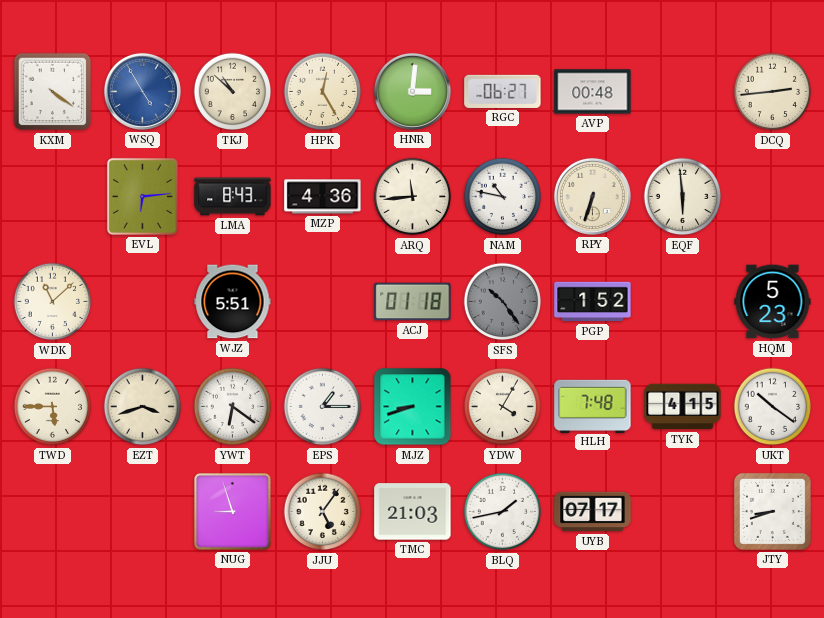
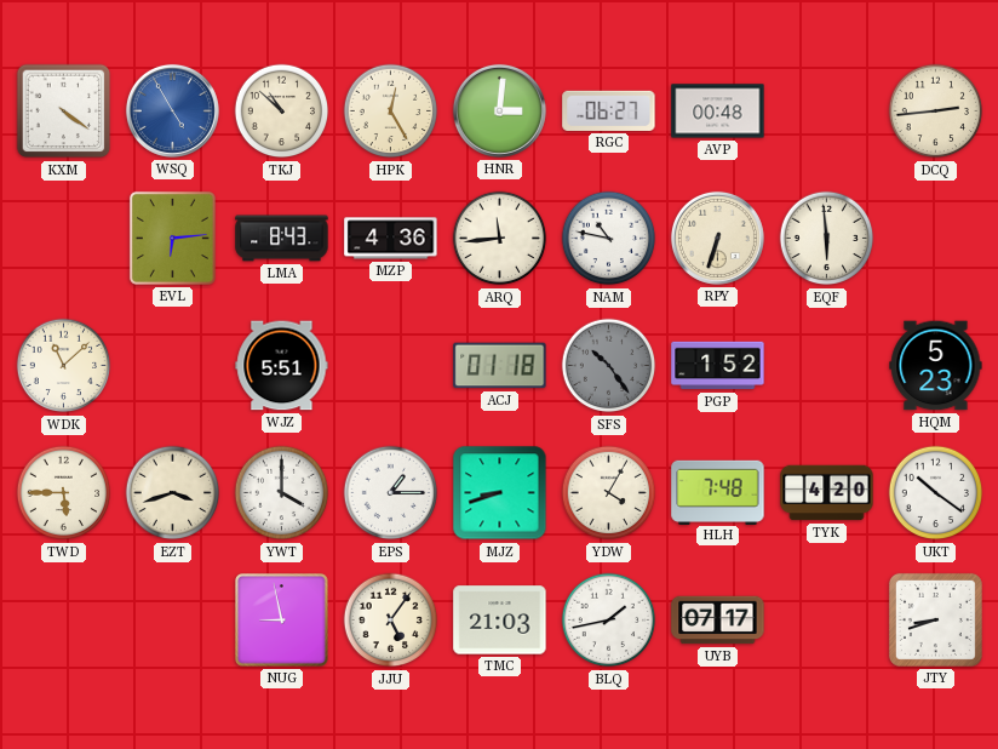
YWT: 6:21 -> 4:00 (282, 493)
TYK: 4:15 -> 4:20 (827, 493)
NUG: 8:57 -> 8:58 (282, 621)
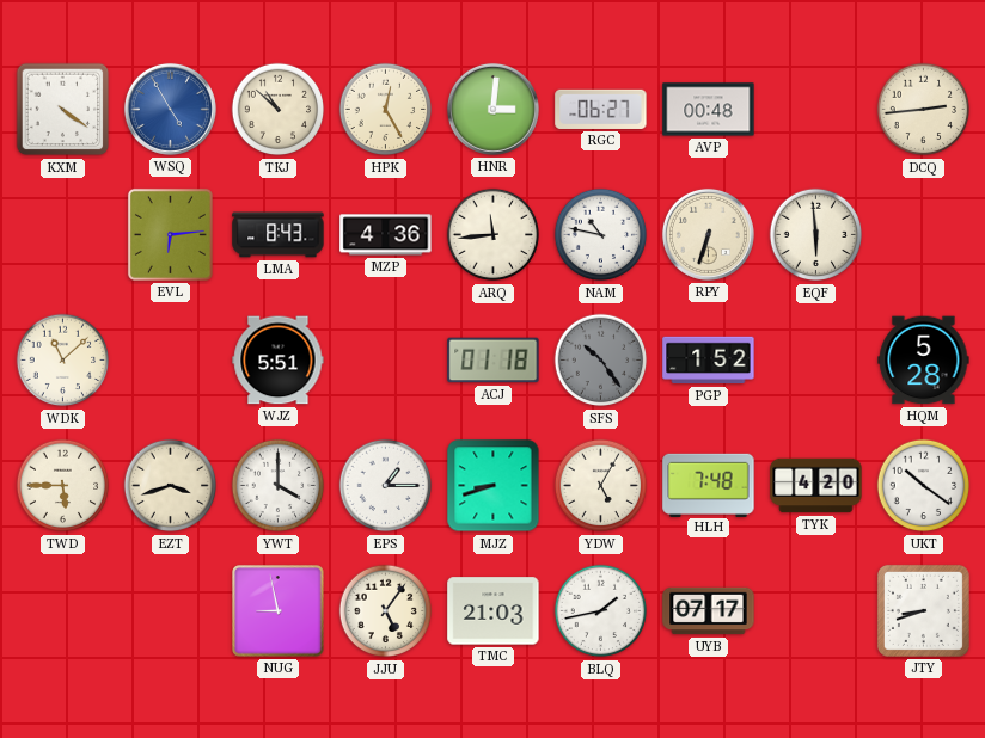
HQM: 5:23 -> 5:28 (924, 361)
YDW: 4:05 -> 5:05 (601, 486)
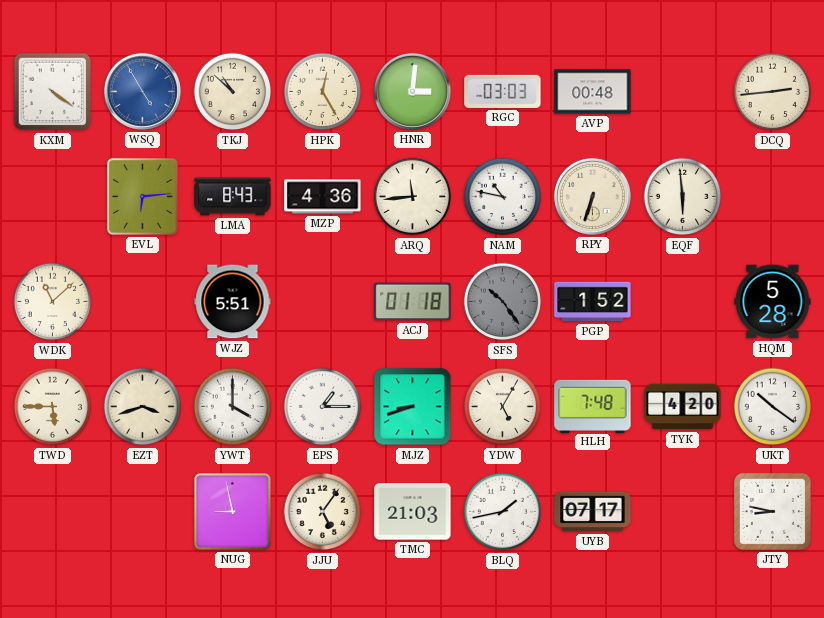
RGC: 06:27 -> 03:03 (503, 91)
JTY: 8:42 -> 8:47 (772, 511)
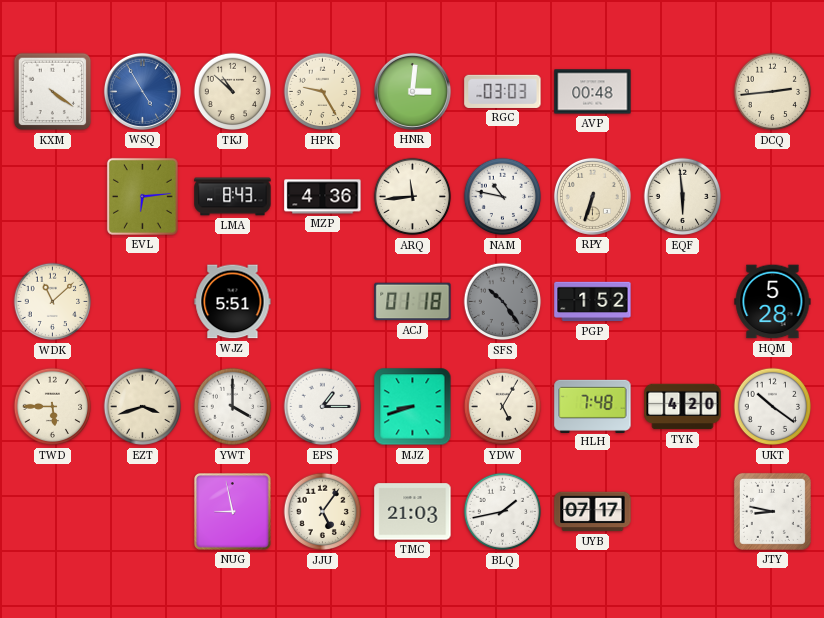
HPK: 12:25 -> 9:25 (323, 92)
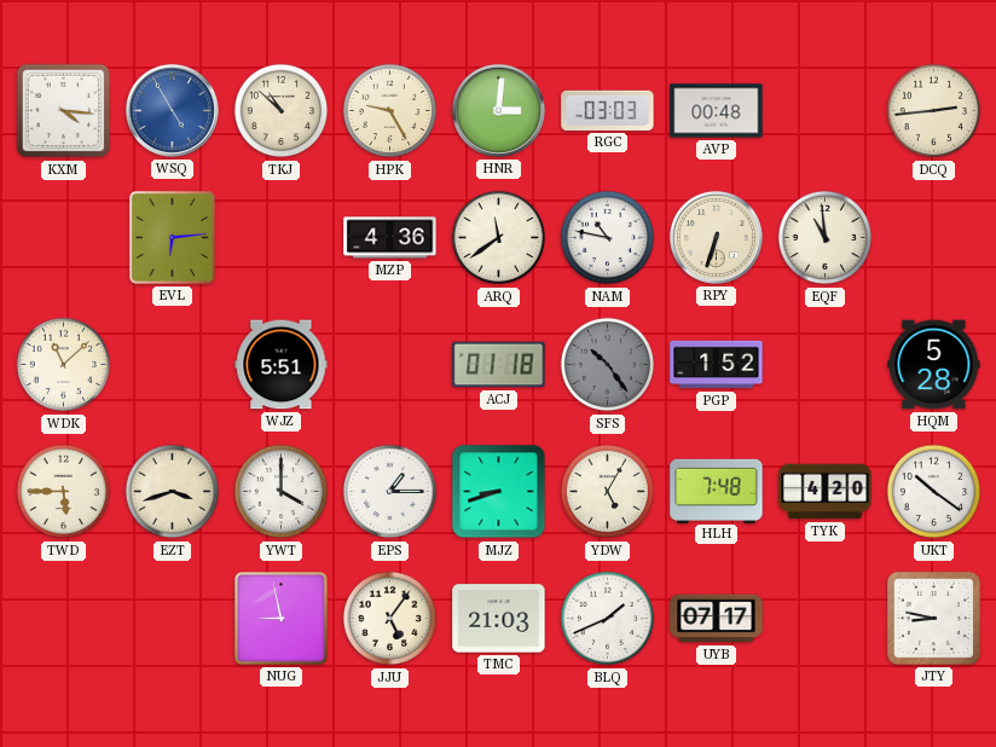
KXM: 4:21 -> 4:16 (64, 111)
LMA: 8:43 -> none (233, 197)
ARQ: 11:44 -> 11:39 (499, 238)
EQF: 5:59 -> 10:59 (826, 238)
BLQ: 1:43 -> 1:41 (608, 619)
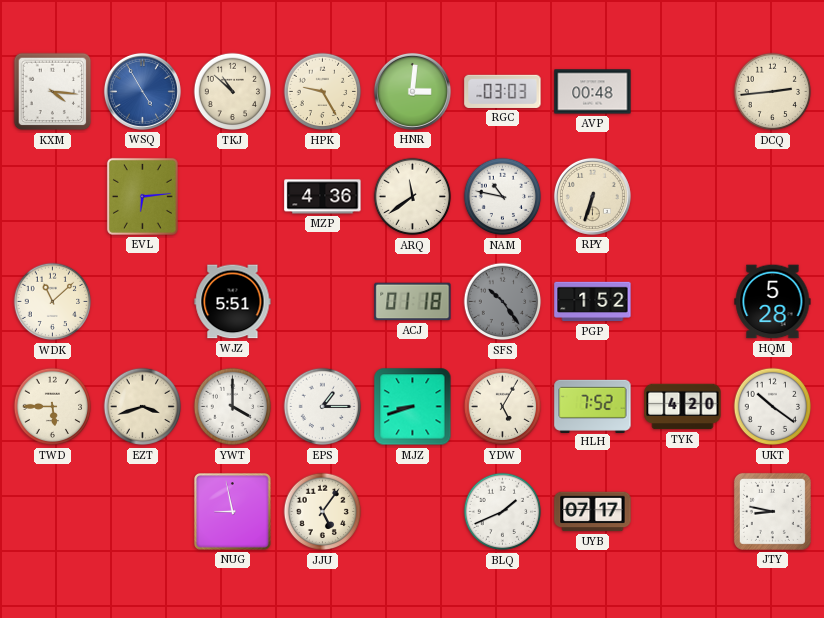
EQF: 10:59 -> none (826, 238)
HLH: 7:48 -> 7:52 (593, 406)
TMC: 21:03 -> none (499, 619)
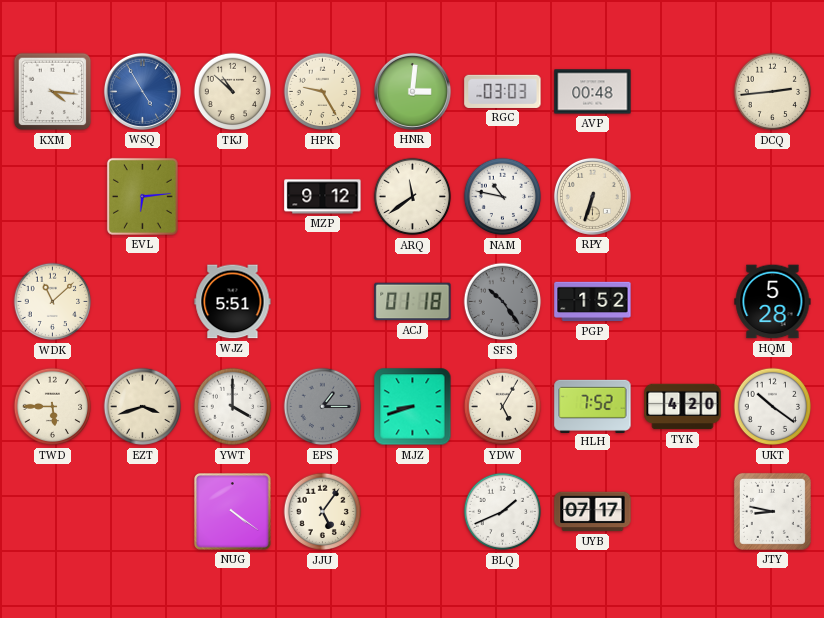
MZP: 4:36 -> 9:12 (323, 197)
EPS dial: white -> grey (323, 407)
NUG: 8:58 -> 4:21 (233, 512)
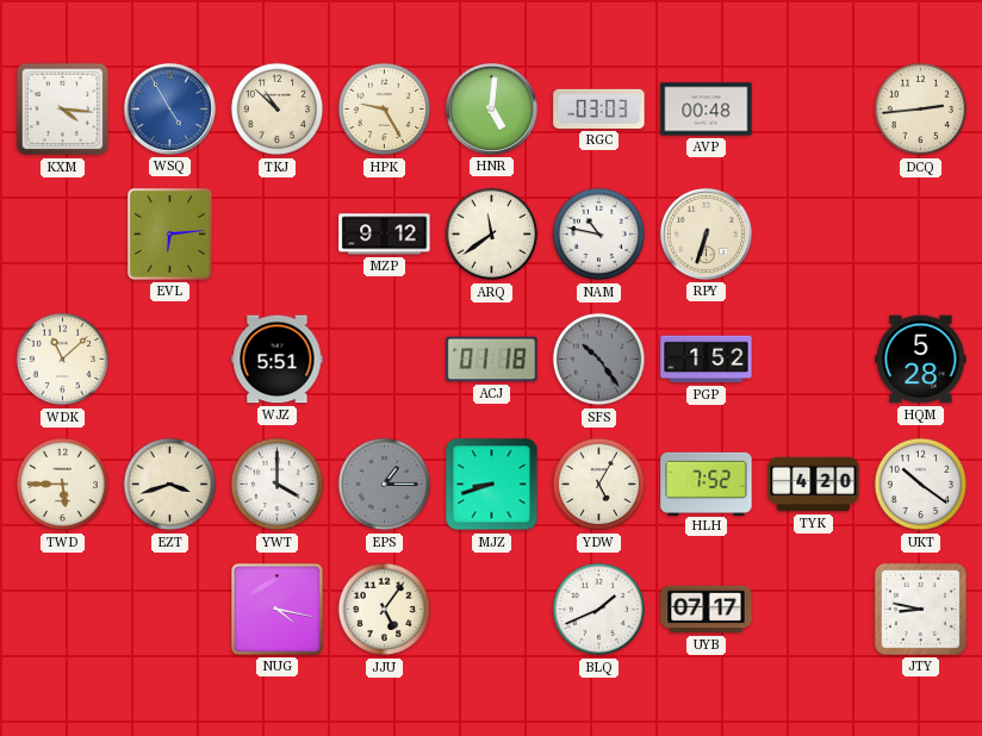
HNR: 3:01 -> 5:01 (491, 108)
NUG: 4:21 -> 4:17 (278, 610)
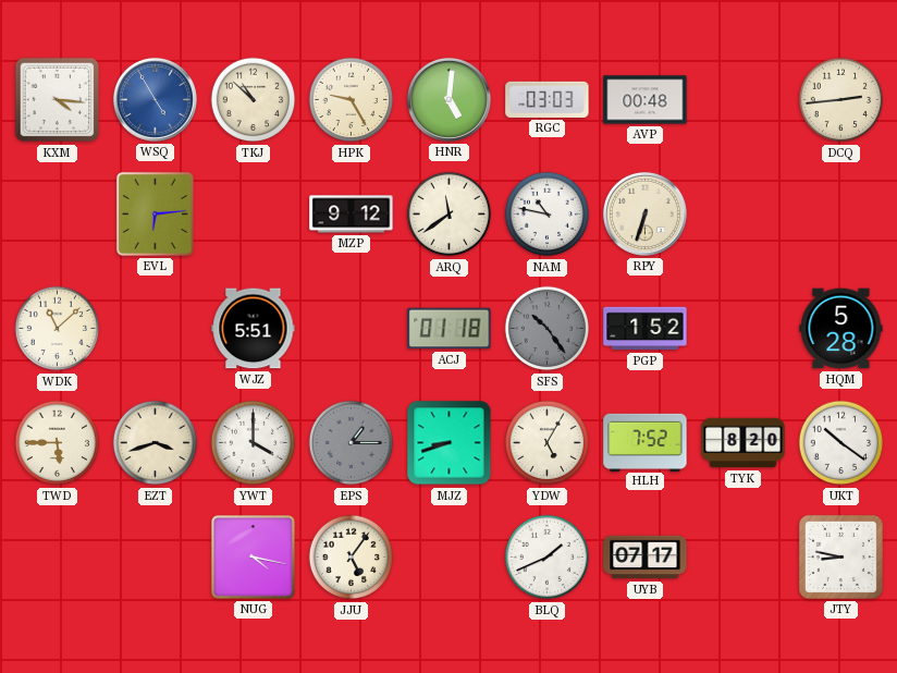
TYK: 4:20 -> 8:20 (744, 443)
